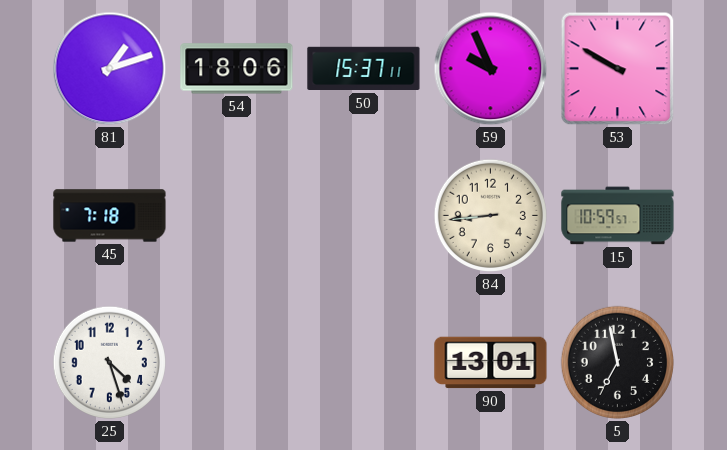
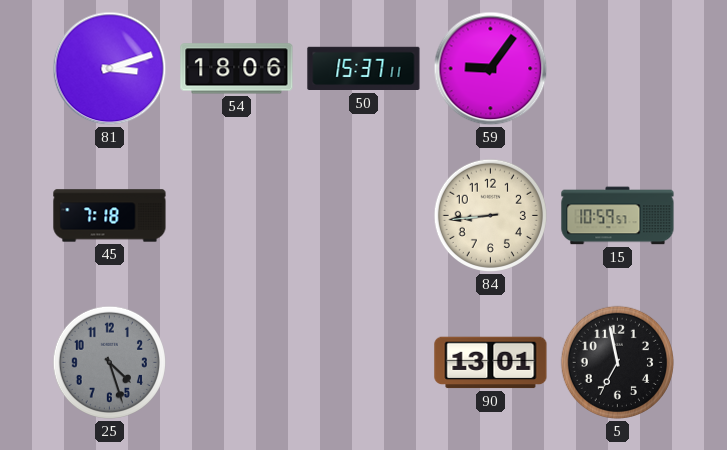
81: 1:12 -> 3:12 (110, 69)
59: 9:56 -> 9:06 (491, 69)
53: 9:50 -> none (618, 69)
25 dial: white -> grey (109, 362)
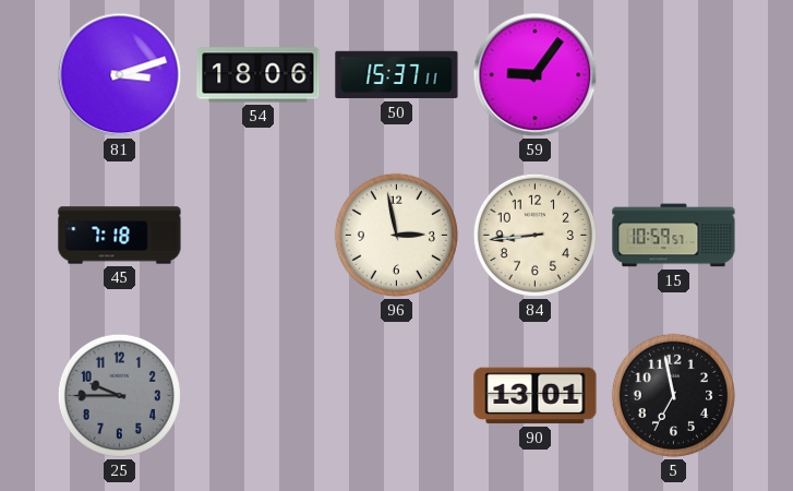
96: none -> 2:58 (396, 235)
25: 4:27 -> 9:45 (119, 395)
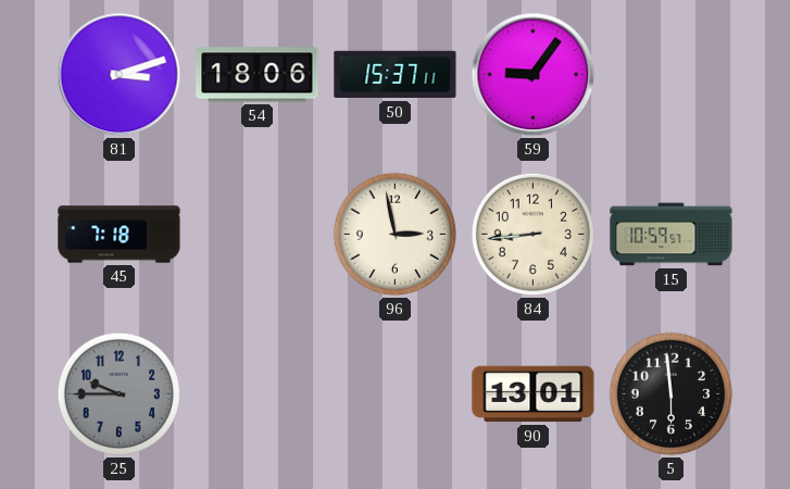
5: 6:58 -> 5:59 (670, 393)
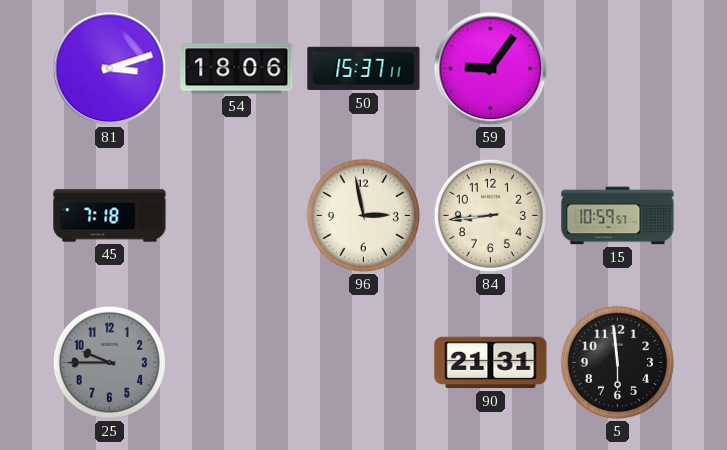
90: 13:01 -> 21:31 (491, 363)
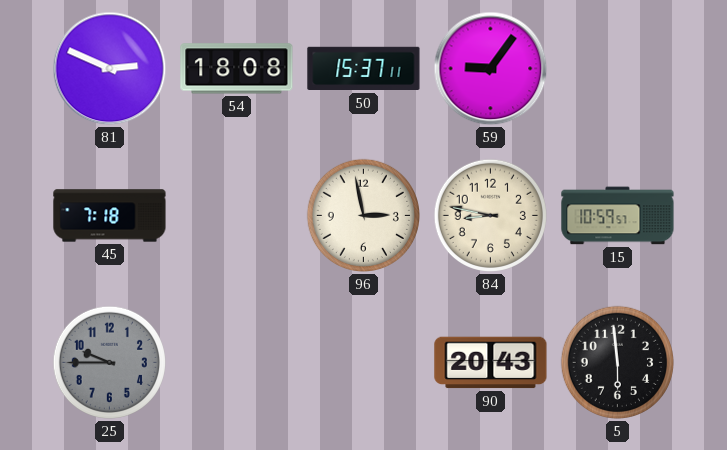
81: 3:12 -> 2:49 (110, 69)
54: 18:06 -> 18:08 (237, 69)
84: 8:44 -> 8:47 (490, 215)
90: 21:31 -> 20:43 (491, 363)
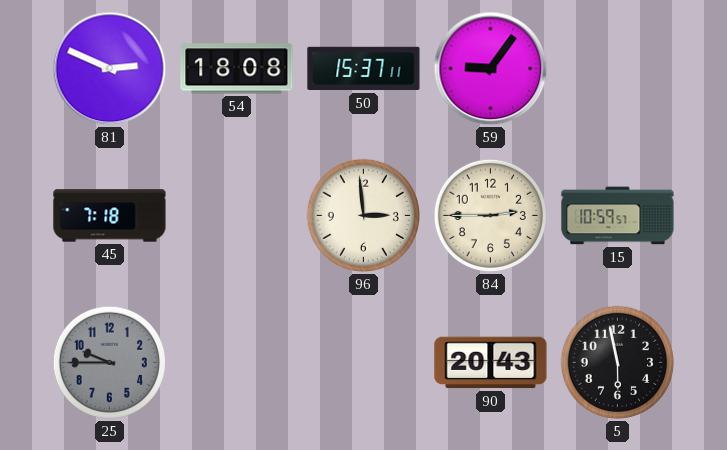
96: 2:58 -> 2:59 (363, 215)
84: 8:47 -> 2:45 (490, 215)
5: 5:59 -> 5:58 (617, 362)
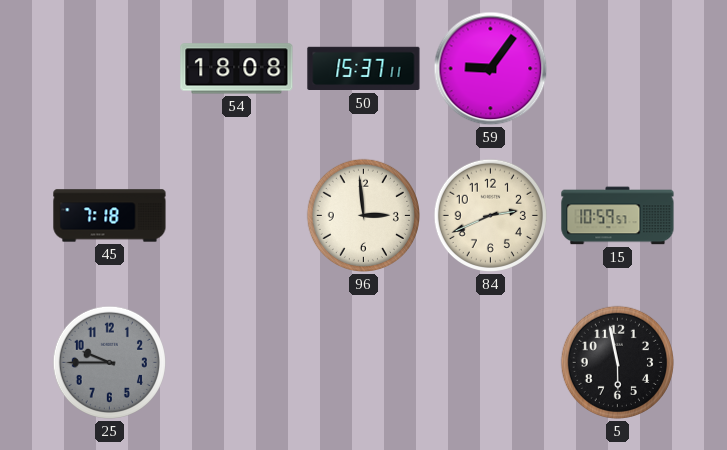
81: 2:49 -> none (110, 69)
84: 2:45 -> 2:41 (490, 215)
90: 20:43 -> none (491, 363)
